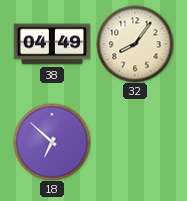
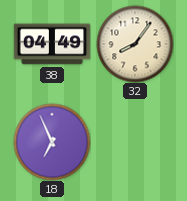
18: 6:52 -> 6:56 (52, 142)
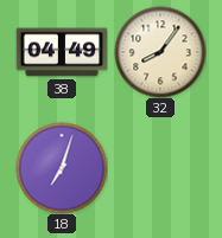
18: 6:56 -> 7:03 (62, 168)
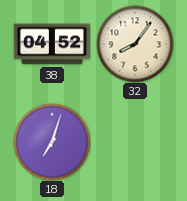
38: 04:49 -> 04:52 (52, 44)
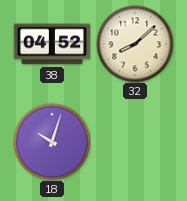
32: 8:06 -> 8:08 (135, 44)
18: 7:03 -> 10:03 (52, 142)
